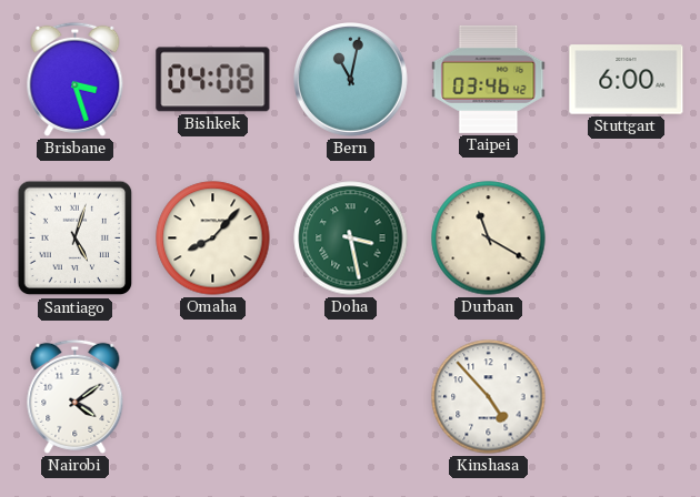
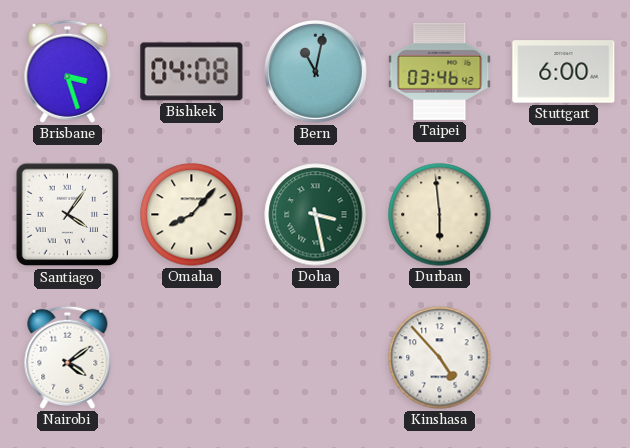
Santiago: 5:03 -> 4:06 (68, 215)
Durban: 11:20 -> 5:59 (440, 215)
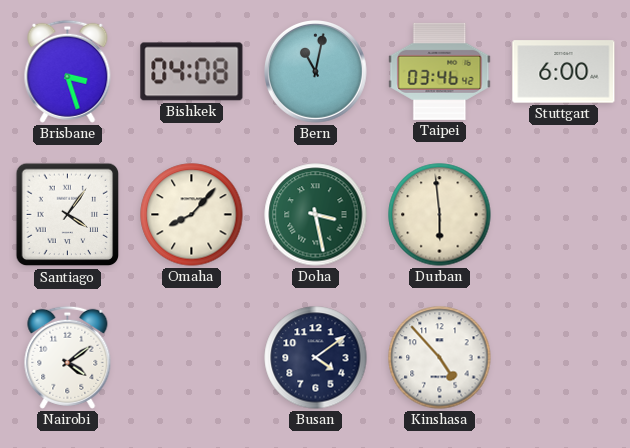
Busan: none -> 4:09 (316, 358)
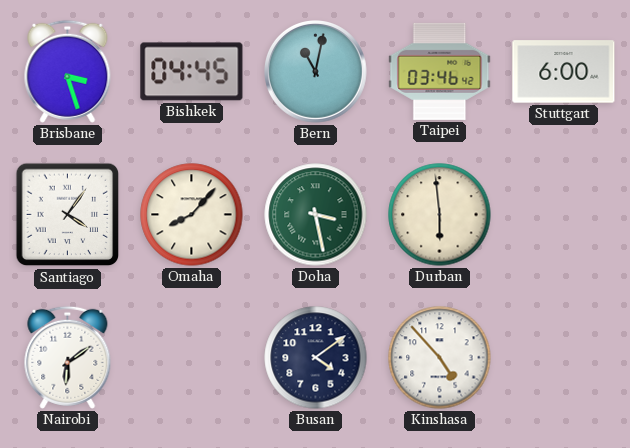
Bishkek: 04:08 -> 04:45 (192, 72)
Nairobi: 4:09 -> 6:09 (68, 357)
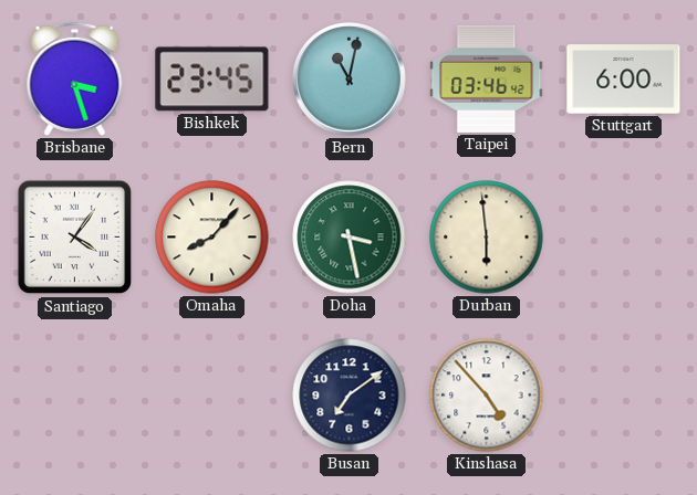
Bishkek: 04:45 -> 23:45 (212, 80)
Nairobi: 6:09 -> none (68, 357)
Busan: 4:09 -> 7:09 (350, 396)
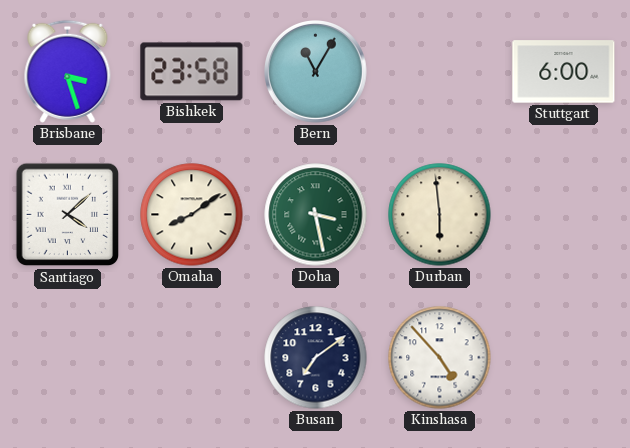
Bishkek: 23:45 -> 23:58 (192, 72)
Bern: 11:02 -> 11:05 (316, 72)
Taipei: 03:46 -> none (487, 78)
Santiago: 4:06 -> 4:08 (68, 215)
Omaha: 8:07 -> 8:09 (192, 215)
